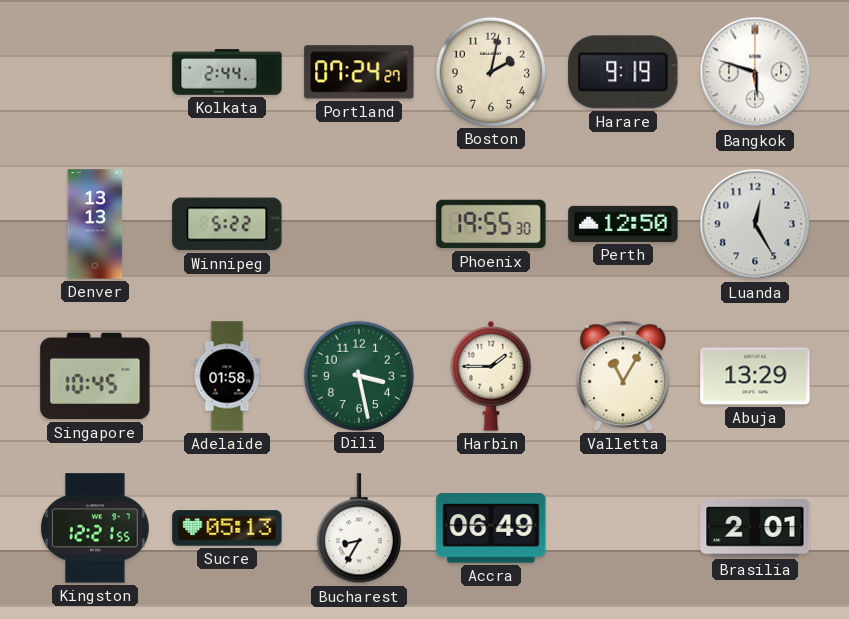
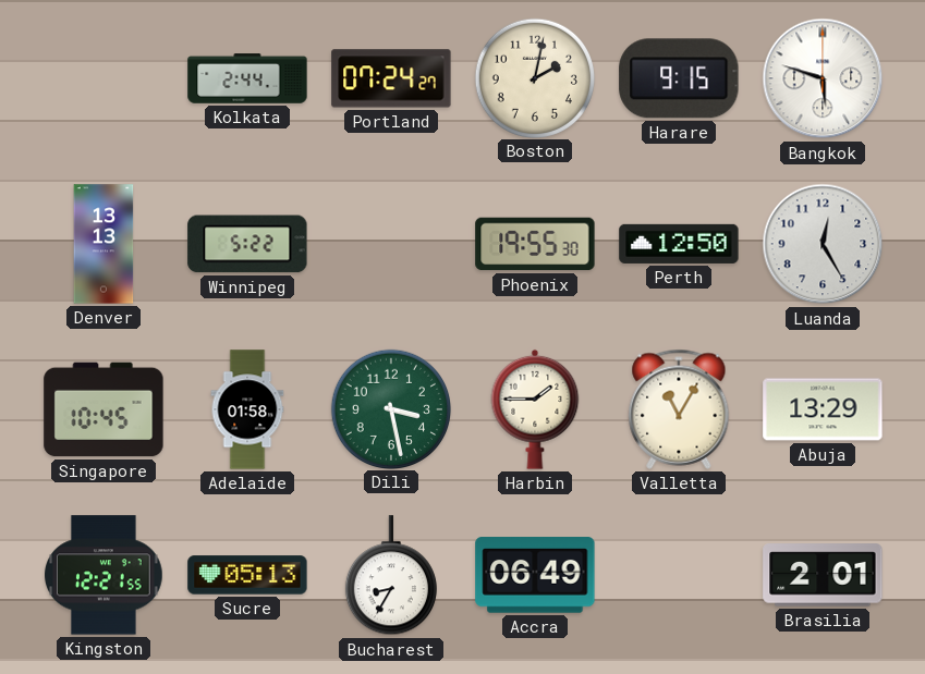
Harare: 9:19 -> 9:15 (679, 78)
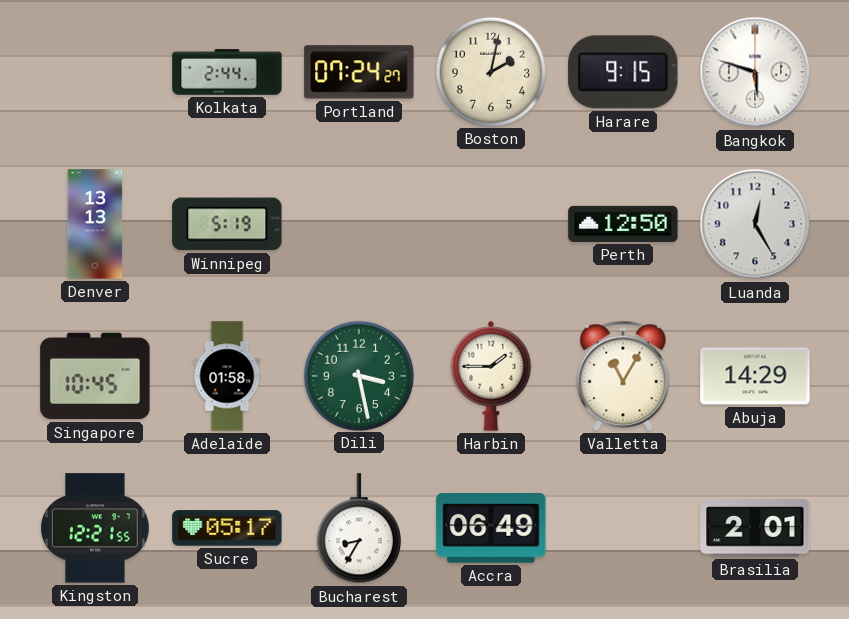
Winnipeg: 5:22 -> 5:19 (227, 224)
Phoenix: 19:55 -> none (535, 244)
Abuja: 13:29 -> 14:29 (755, 376)
Sucre: 05:13 -> 05:17 (227, 528)
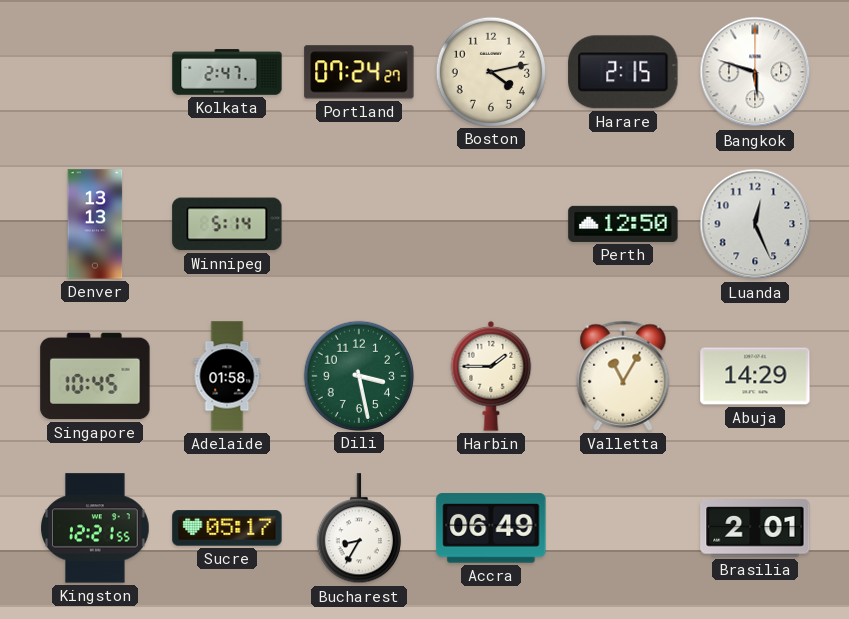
Kolkata: 2:44 -> 2:47 (227, 72)
Boston: 2:02 -> 4:13 (490, 71)
Harare: 9:15 -> 2:15 (623, 72)
Winnipeg: 5:19 -> 5:14 (227, 224)
Luanda: 12:25 -> 12:26 (755, 224)
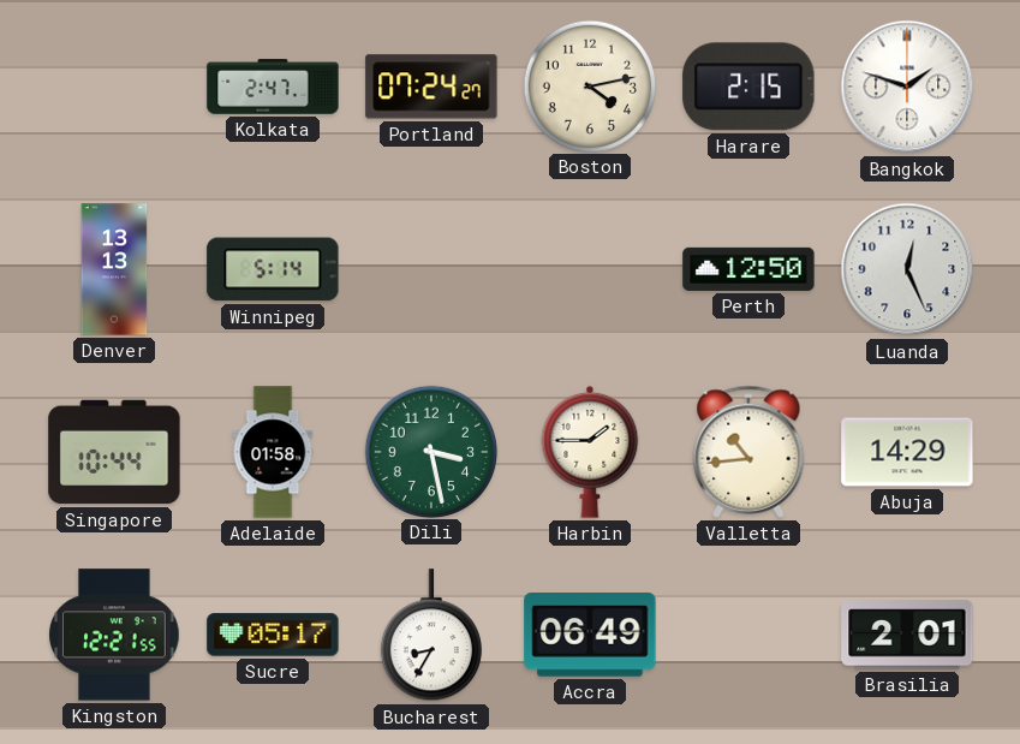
Bangkok: 5:48 -> 1:48 (907, 87)
Singapore: 10:45 -> 10:44 (114, 452)
Valletta: 11:05 -> 10:44 (748, 452)
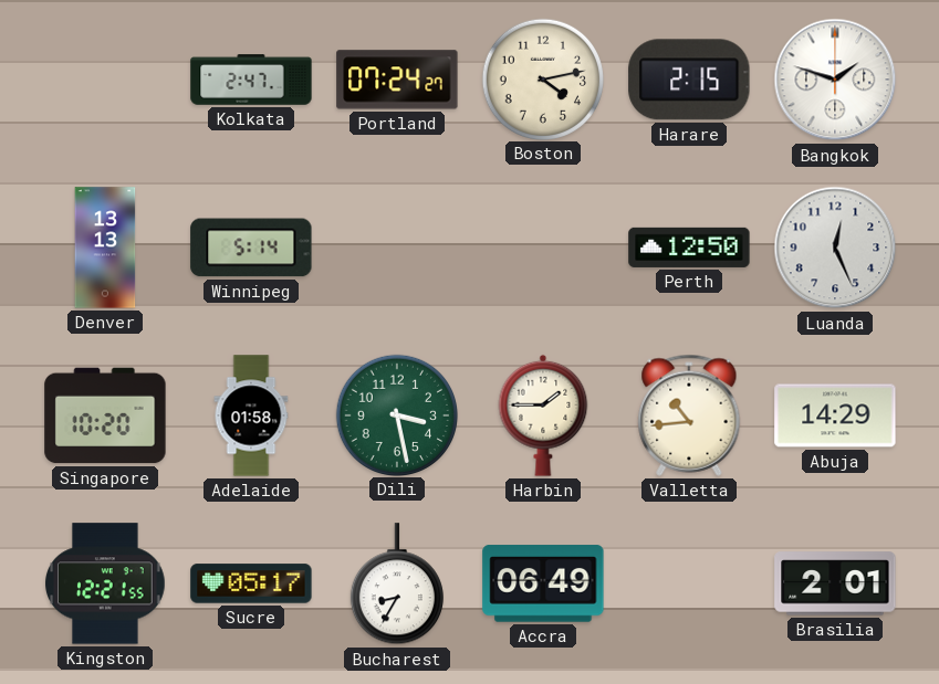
Singapore: 10:44 -> 10:20 (105, 415)
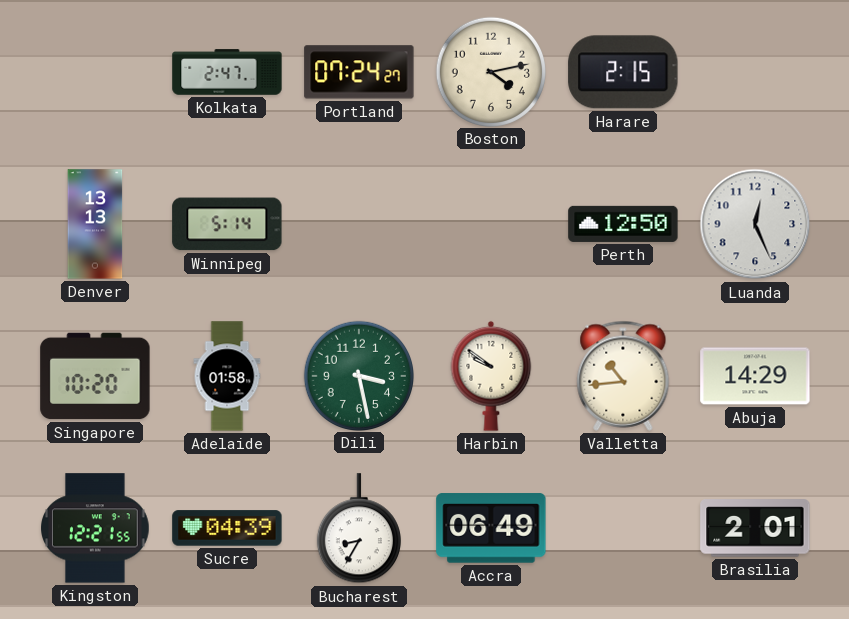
Bangkok: 1:48 -> none (835, 80)
Harbin: 1:45 -> 9:51 (491, 376)
Sucre: 05:17 -> 04:39 (227, 528)
